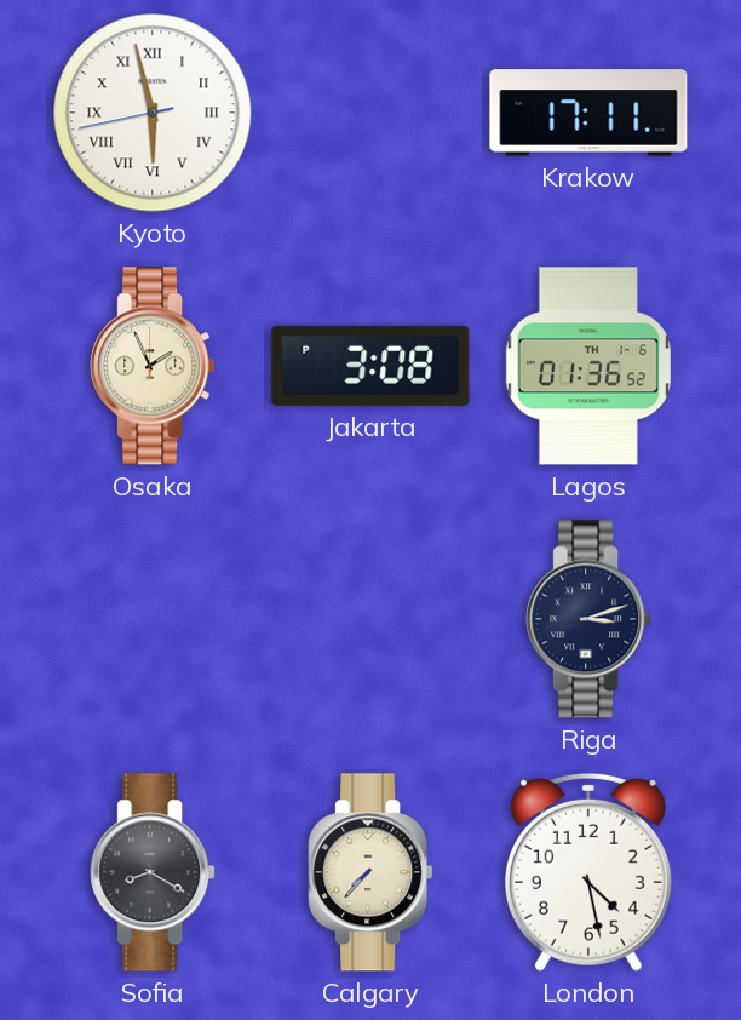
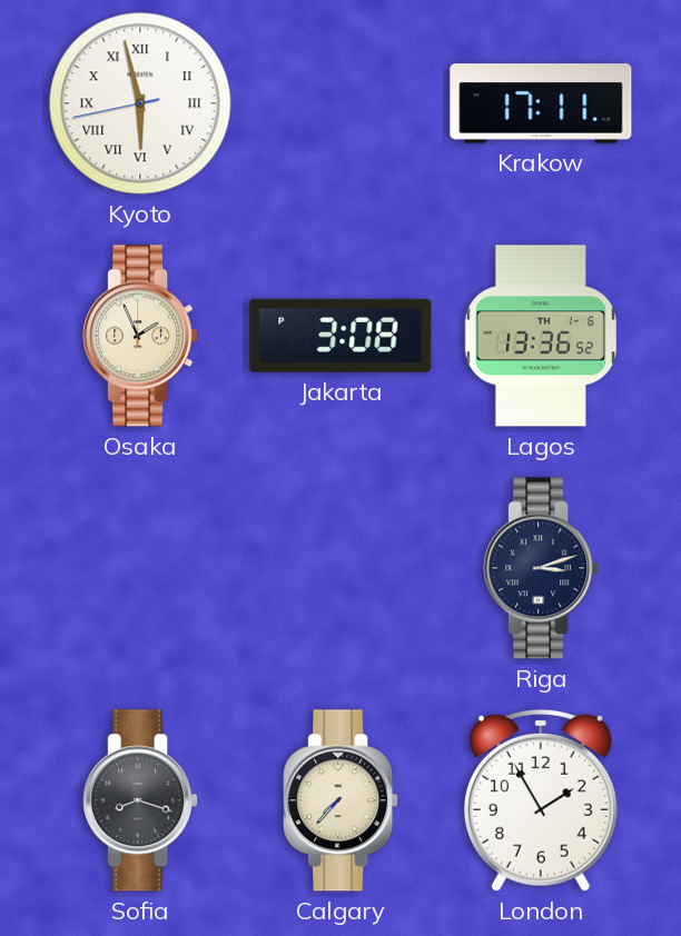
Lagos: 01:36 -> 13:36 (541, 336)
Sofia: 8:20 -> 8:18 (140, 800)
London: 4:28 -> 1:55 (541, 800)
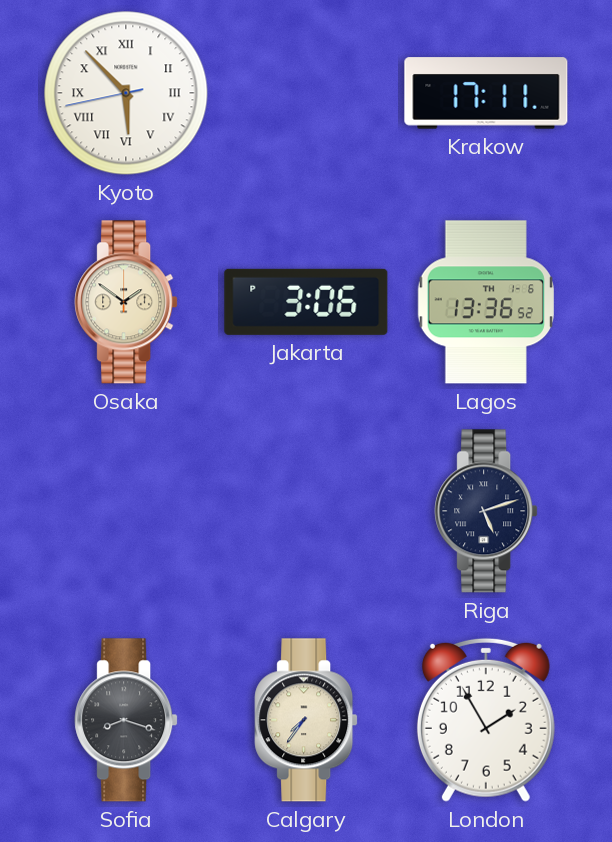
Kyoto: 5:57 -> 5:52 (126, 93)
Osaka: 1:56 -> 1:51 (126, 302)
Jakarta: 3:08 -> 3:06 (306, 302)
Riga: 3:12 -> 5:12 (486, 511)
Calgary: 7:37 -> 7:36 (306, 720)
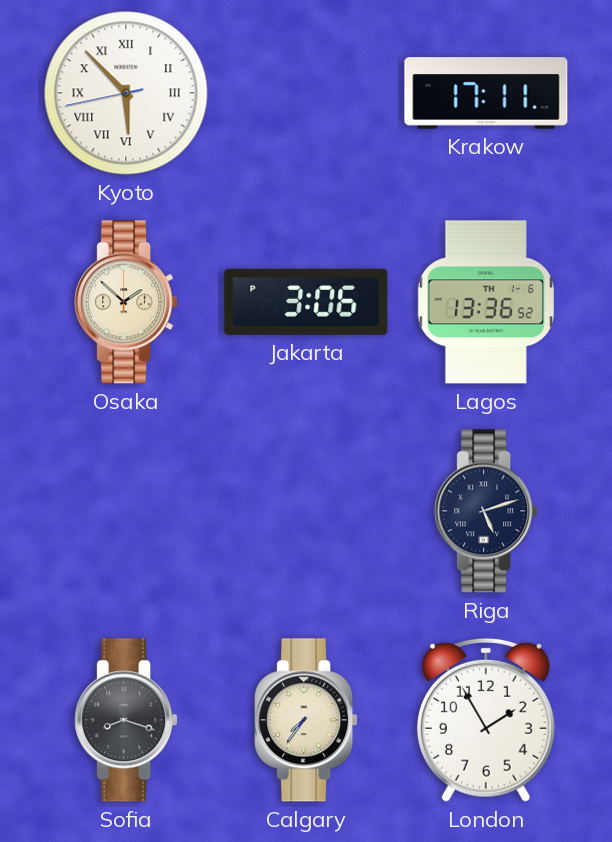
Osaka: 1:51 -> 1:52 (126, 302)
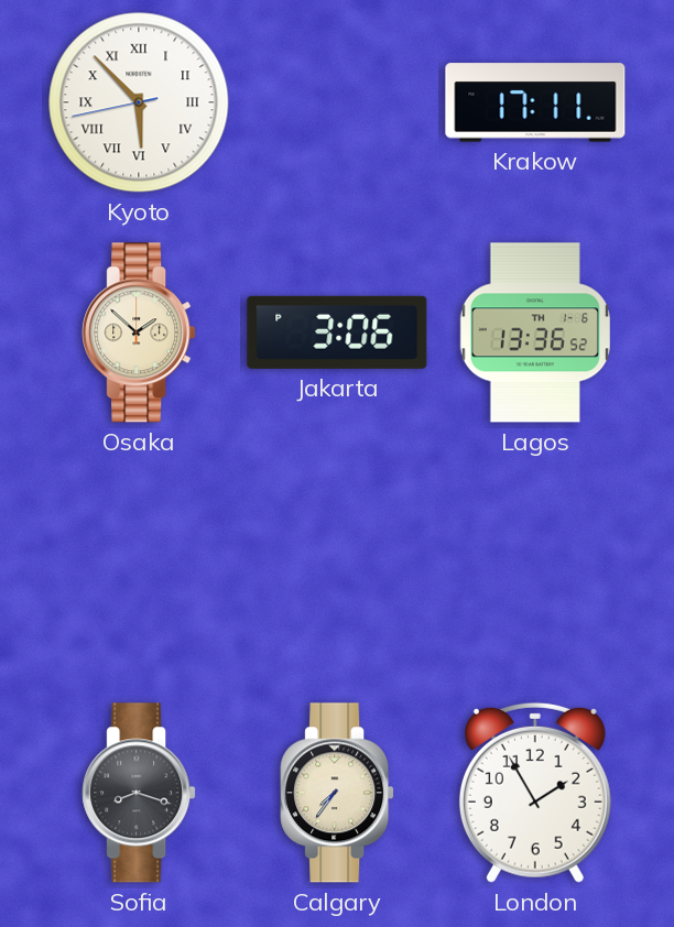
Riga: 5:12 -> none (486, 511)
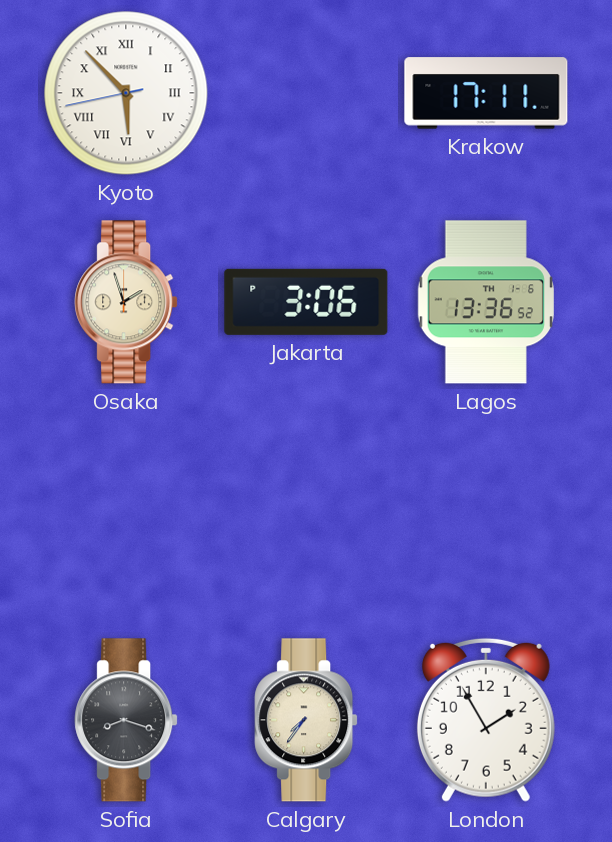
Osaka: 1:52 -> 1:57 (126, 302)
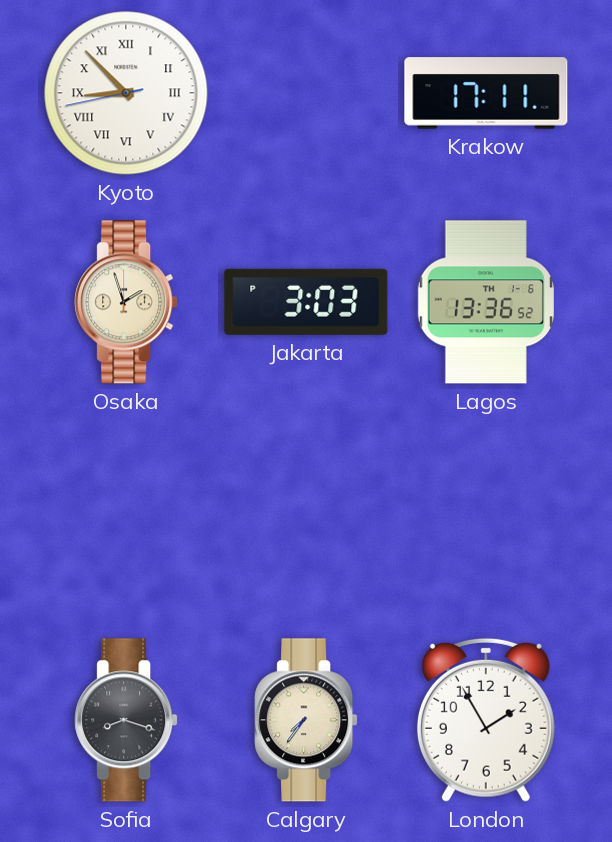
Kyoto: 5:52 -> 8:52 (126, 93)
Jakarta: 3:06 -> 3:03 (306, 302)
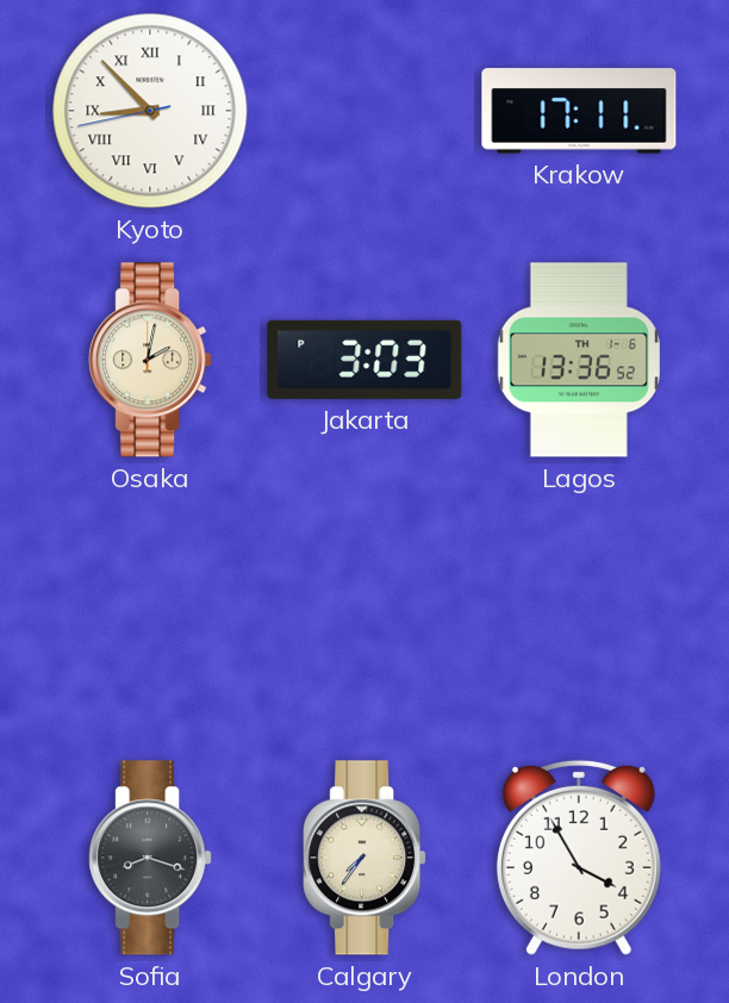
Osaka: 1:57 -> 2:02 (150, 360)
London: 1:55 -> 3:55 (579, 858)
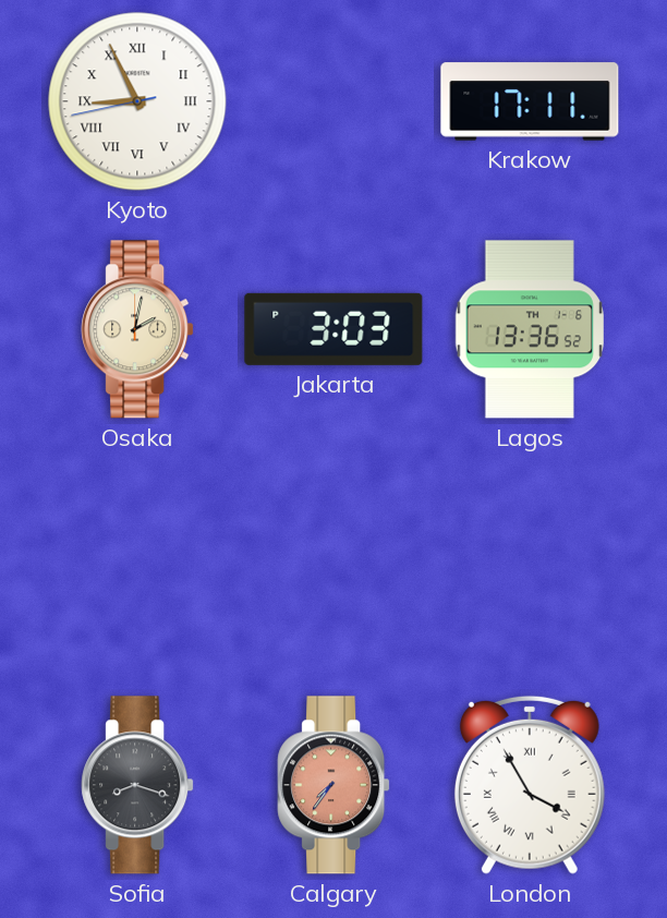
Kyoto: 8:52 -> 8:55 (137, 101)
Calgary dial: cream -> salmon (333, 785)
London numerals: Arabic -> Roman (530, 785)
